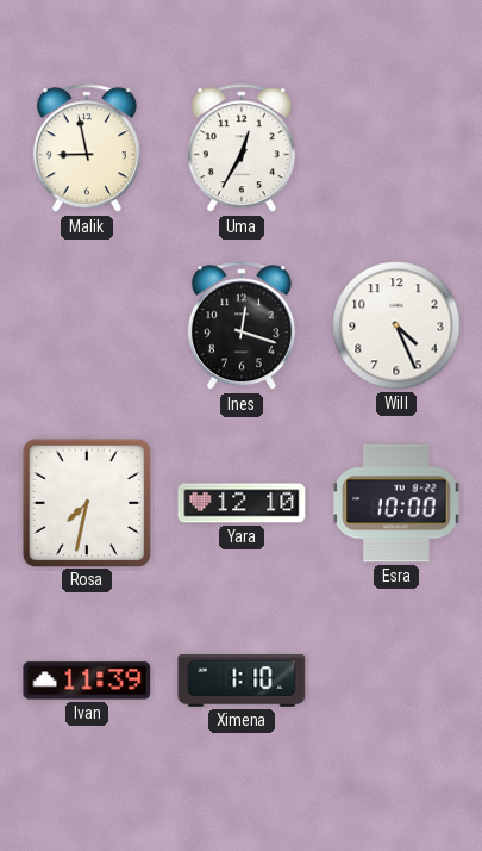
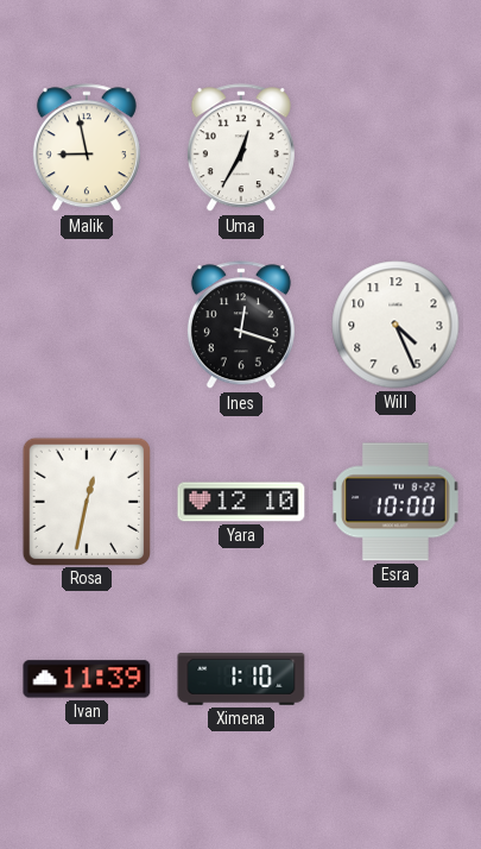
Rosa: 7:32 -> 12:32 (86, 501)
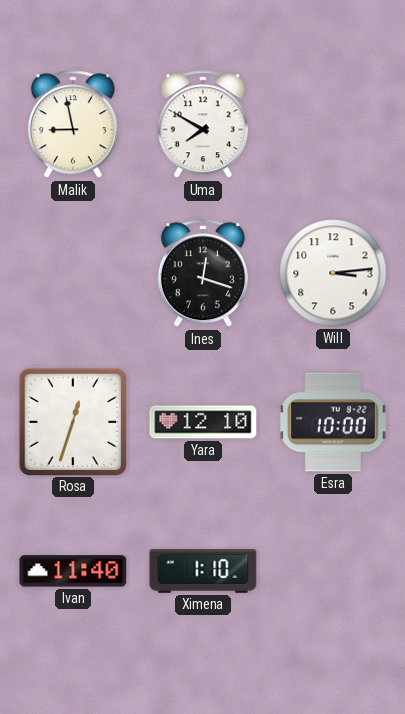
Uma: 12:35 -> 7:50 (203, 125)
Will: 4:26 -> 3:14 (333, 273)
Rosa: 12:32 -> 12:33 (72, 421)
Ivan: 11:39 -> 11:40 (73, 571)
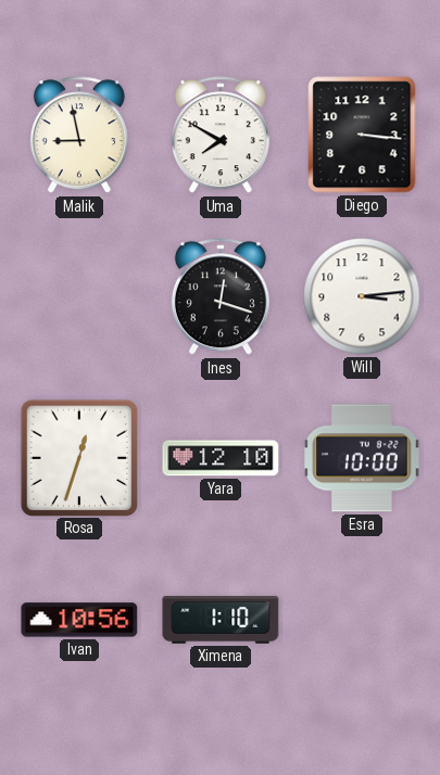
Diego: none -> 3:16 (362, 135)
Ivan: 11:40 -> 10:56 (79, 620)
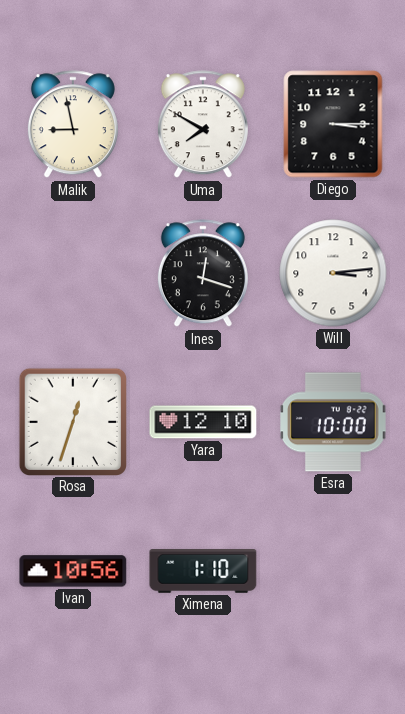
Diego: 3:16 -> 3:15 (333, 124)
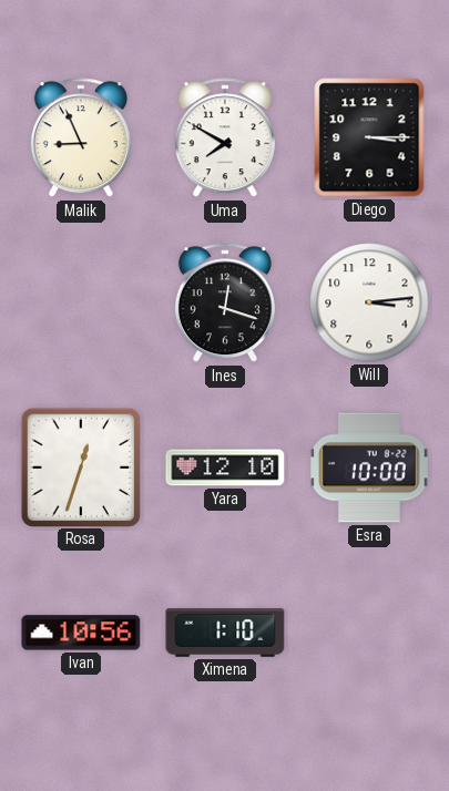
Malik: 8:58 -> 8:56 (81, 138)
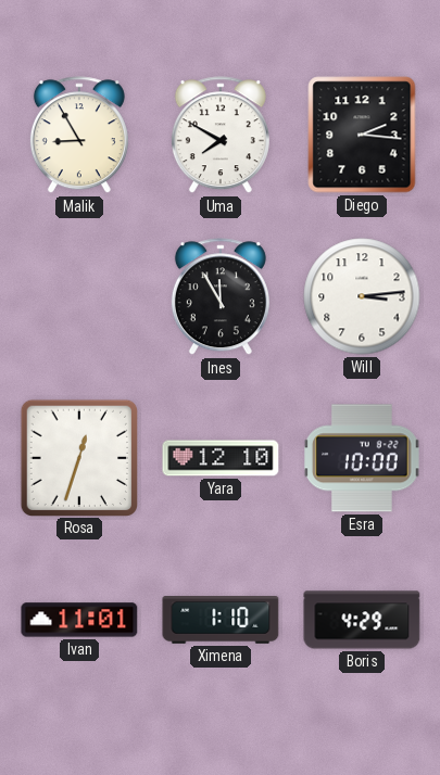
Malik: 8:56 -> 8:55 (79, 136)
Diego: 3:15 -> 2:16 (362, 135)
Ines: 12:18 -> 11:55 (221, 297)
Ivan: 10:56 -> 11:01 (79, 620)
Boris: none -> 4:29 (362, 620)
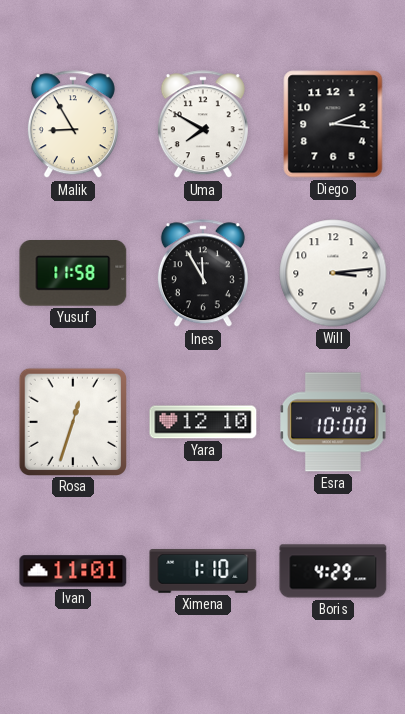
Yusuf: none -> 11:58 (73, 273)
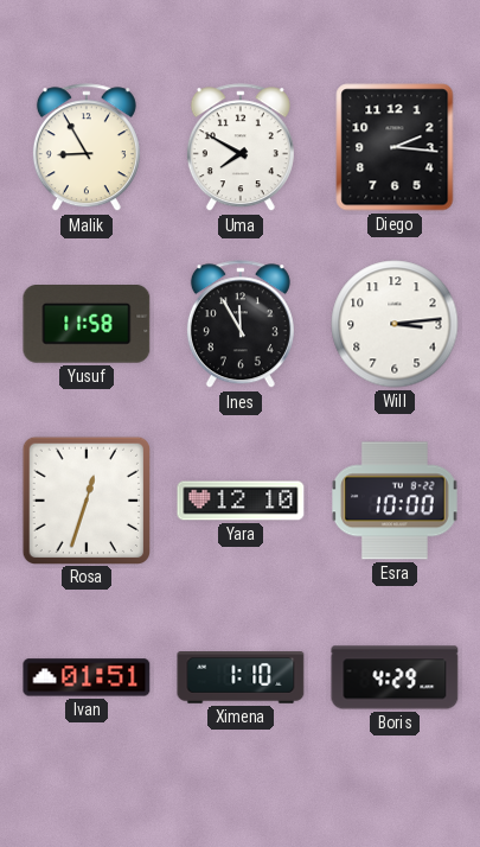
Ivan: 11:01 -> 01:51 (87, 677)
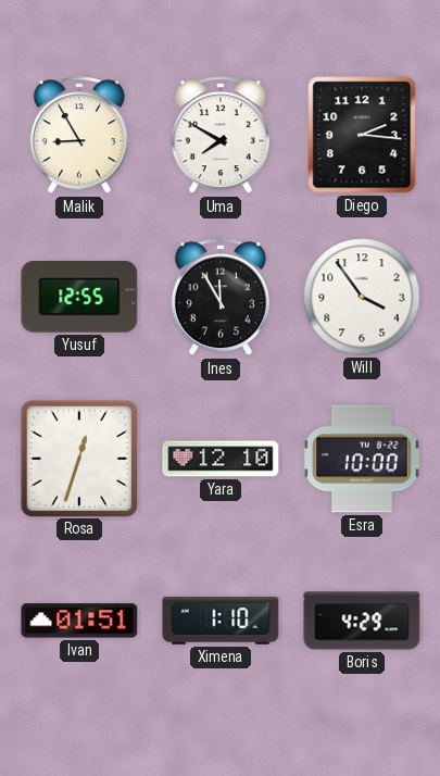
Yusuf: 11:58 -> 12:55 (79, 297)
Will: 3:14 -> 3:54 (362, 297)
